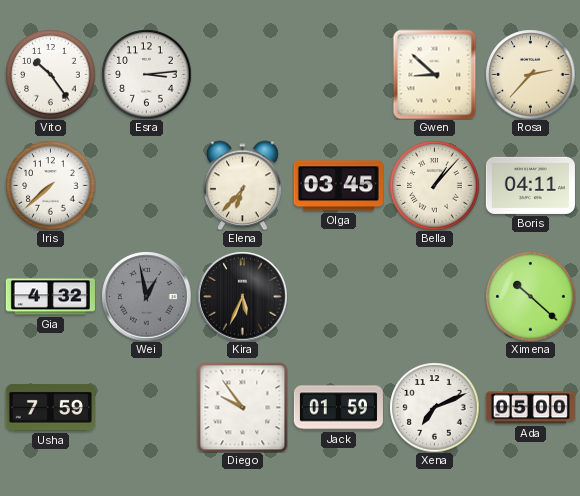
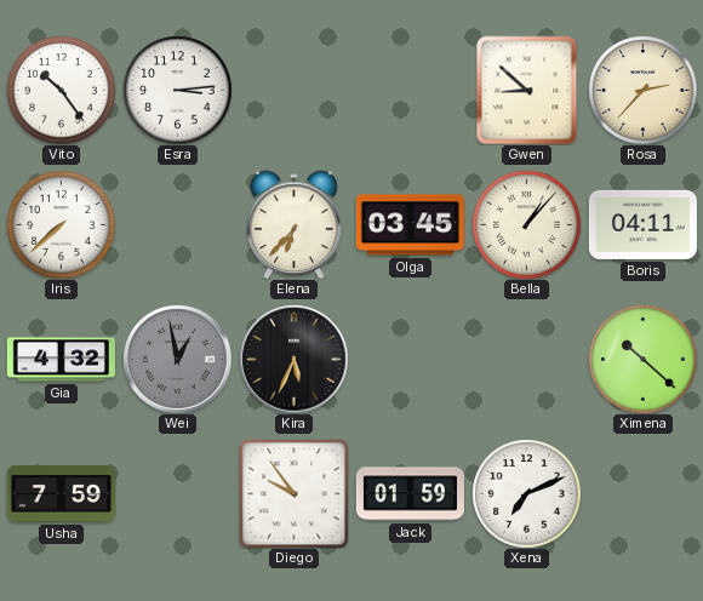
Ada: 05:00 -> none (530, 408)
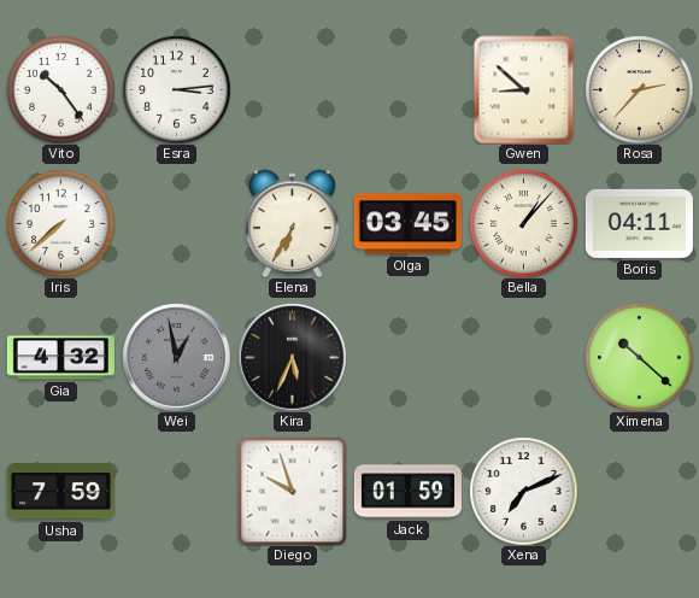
Elena: 6:37 -> 6:35 (293, 223)
Diego: 9:54 -> 9:57 (292, 491)
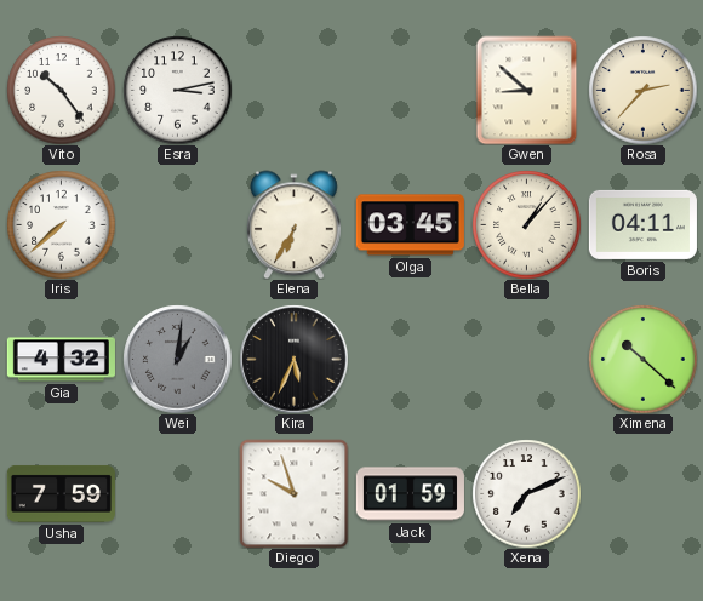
Esra: 3:14 -> 3:13 (177, 90)
Wei: 12:58 -> 1:01 (177, 359)
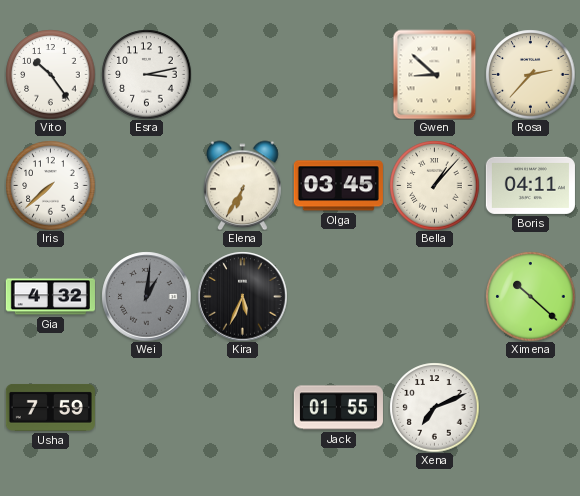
Diego: 9:57 -> none (293, 493)
Jack: 01:59 -> 01:55 (338, 408)
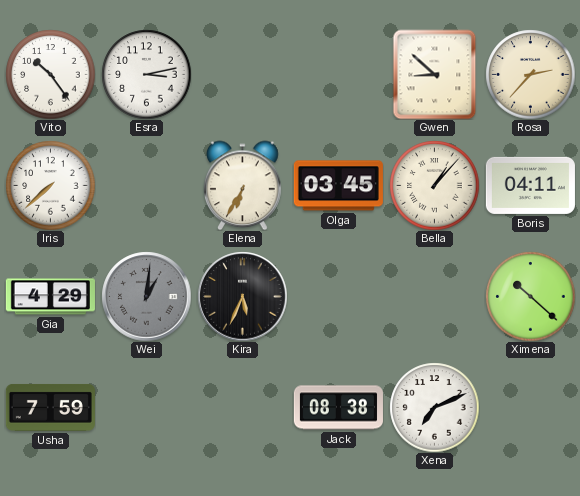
Gia: 4:32 -> 4:29 (50, 297)
Jack: 01:55 -> 08:38 (338, 408)
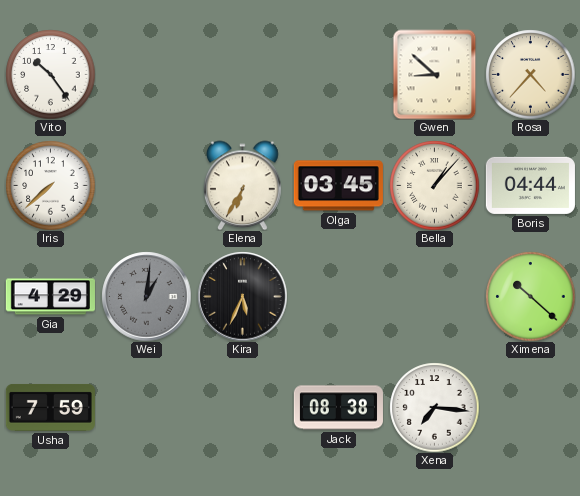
Esra: 3:13 -> none (146, 74)
Rosa: 2:37 -> 4:37 (530, 74)
Boris: 04:11 -> 04:44 (530, 185)
Xena: 7:11 -> 7:16 (434, 407)
